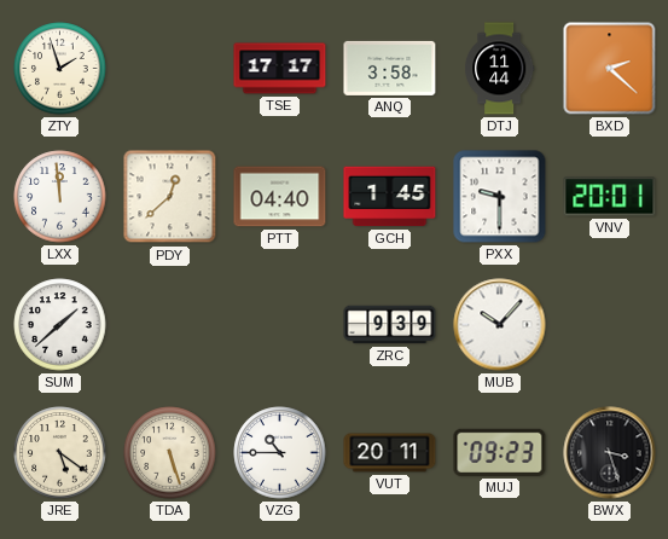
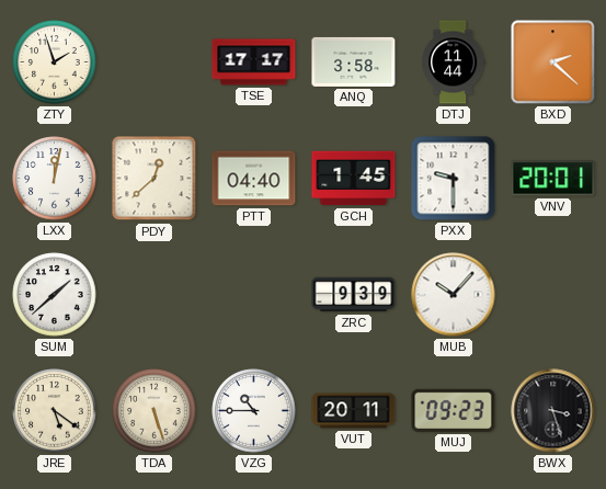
LXX: 11:59 -> 12:02 (55, 179)
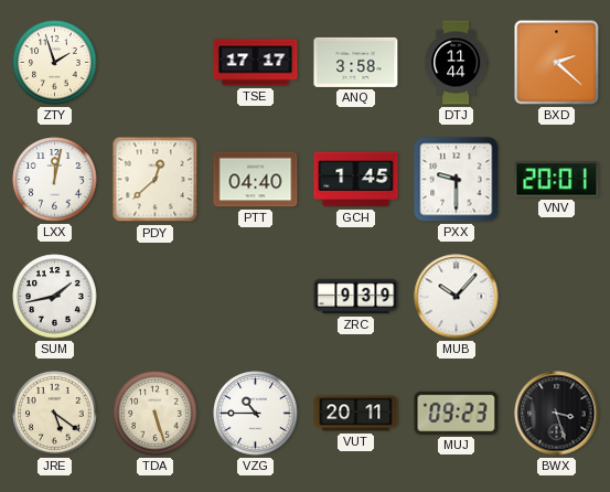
SUM: 1:38 -> 1:43 (55, 297)
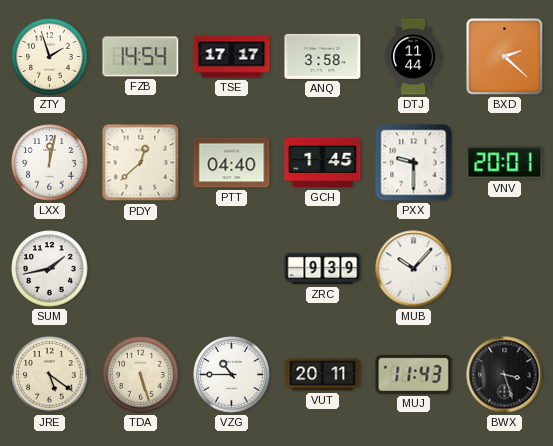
FZB: none -> 14:54 (141, 57)
MUJ: 09:23 -> 11:43 (414, 374)
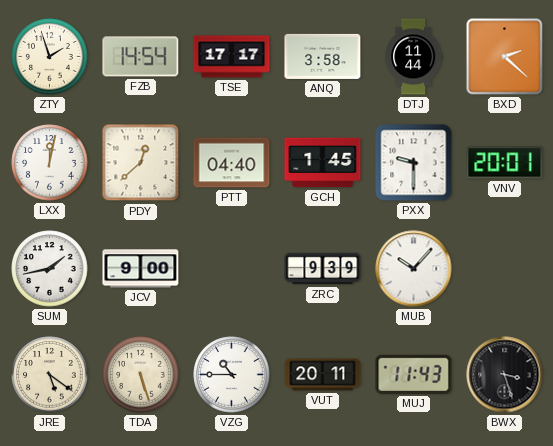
JCV: none -> 9:00 (141, 269)
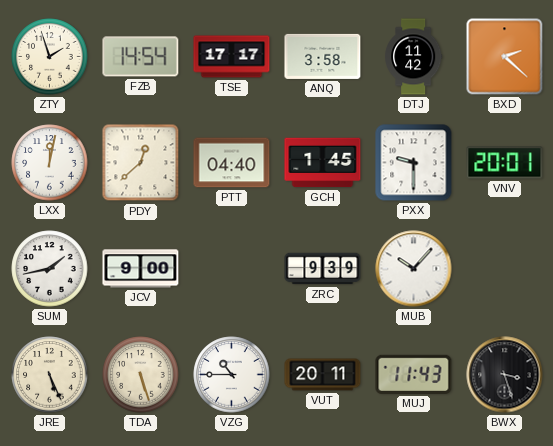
DTJ: 11:44 -> 11:42 (414, 57)
JRE: 5:21 -> 5:26 (50, 375)
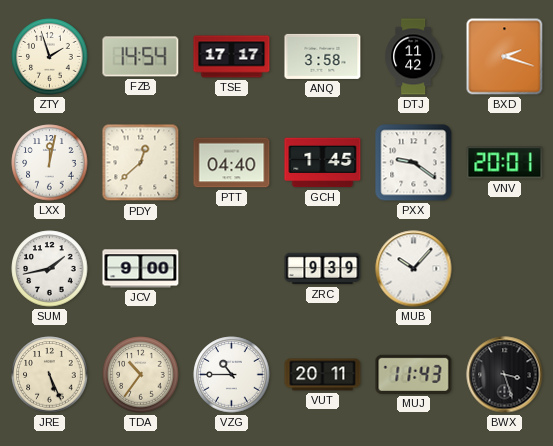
BXD: 2:22 -> 2:18 (505, 57)
PXX: 9:30 -> 9:21 (414, 163)
TDA: 5:27 -> 10:36 (141, 375)
